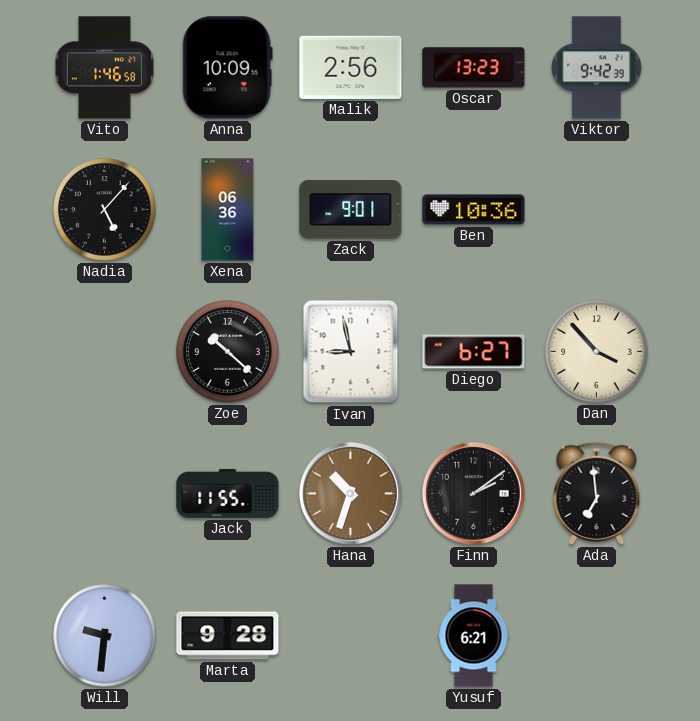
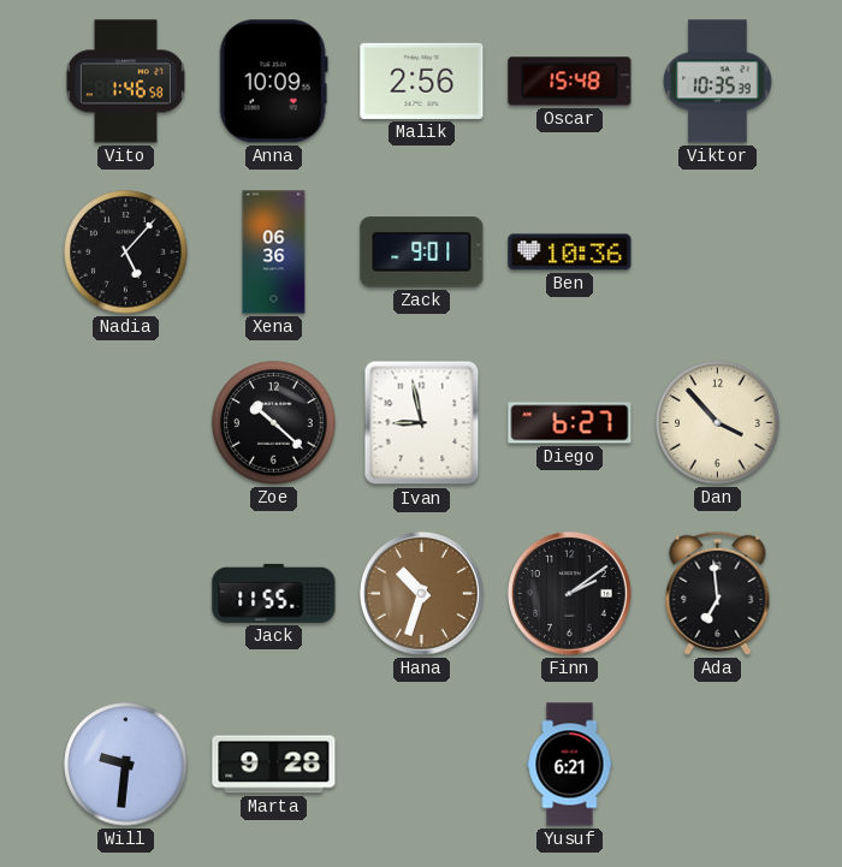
Oscar: 13:23 -> 15:48 (570, 82)
Viktor: 9:42 -> 10:35 (718, 82)
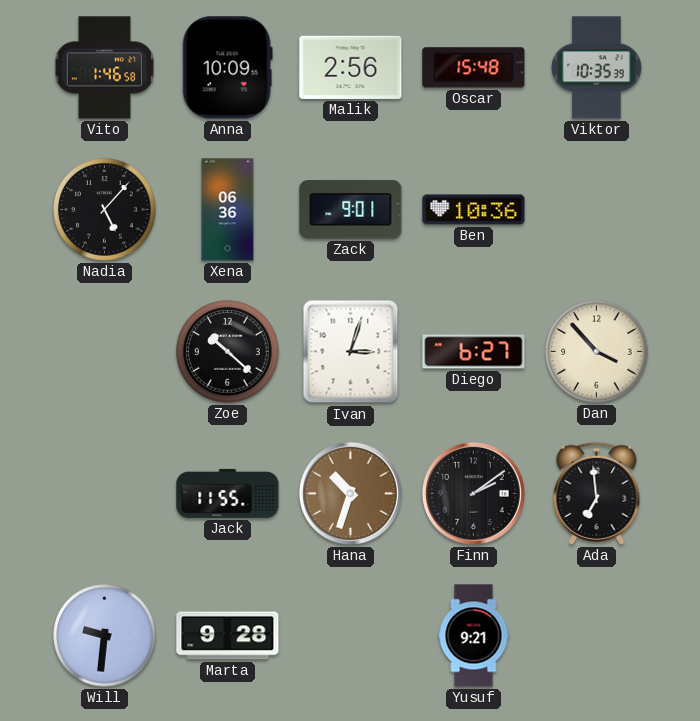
Ivan: 8:58 -> 3:03 (351, 352)
Yusuf: 6:21 -> 9:21 (474, 636)
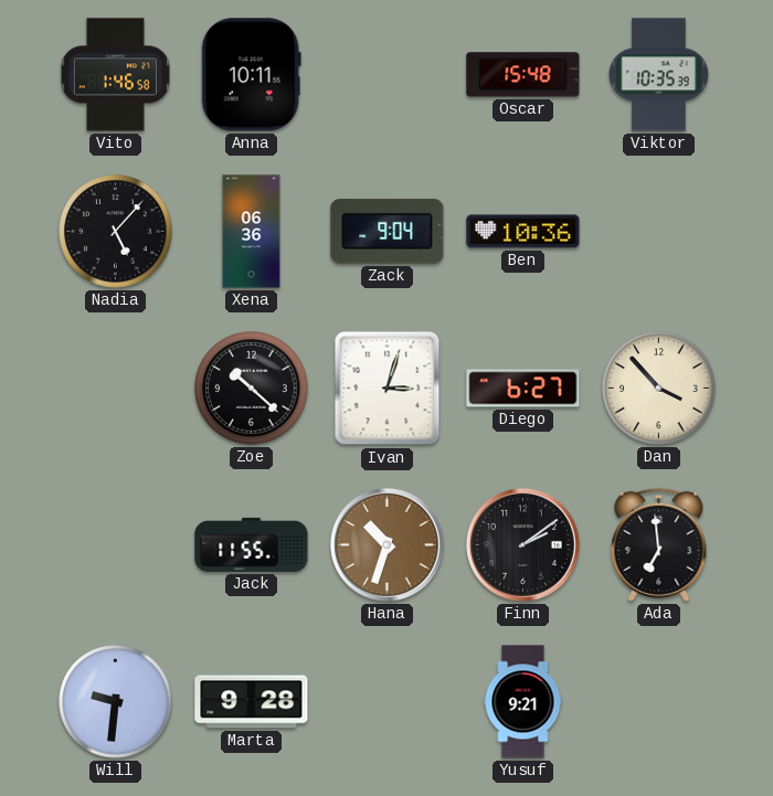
Anna: 10:09 -> 10:11 (251, 75)
Malik: 2:56 -> none (351, 67)
Zack: 9:01 -> 9:04 (388, 232)
